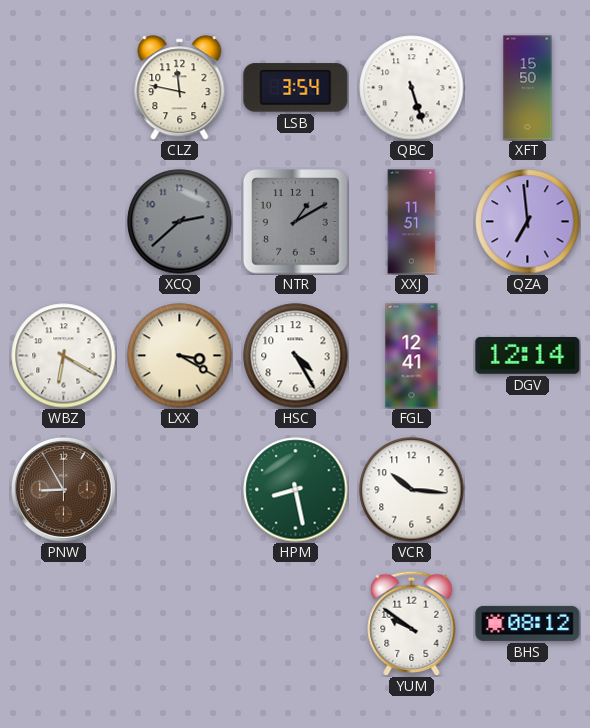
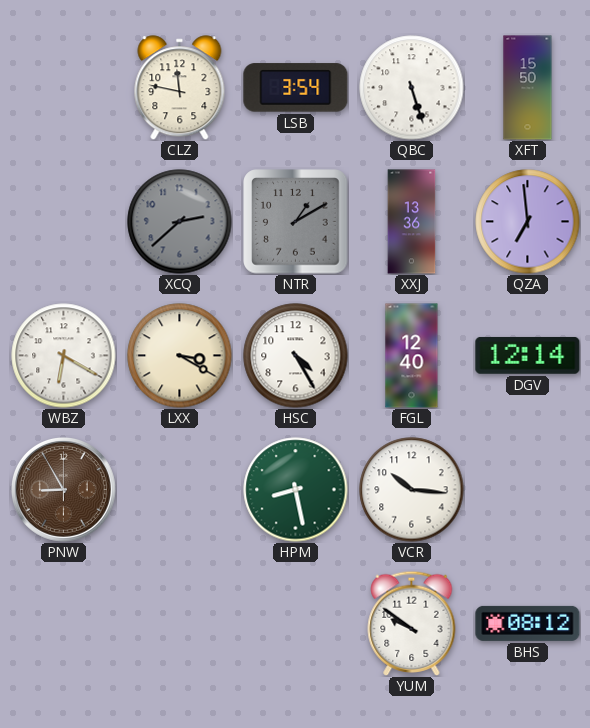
XXJ: 11:51 -> 13:36 (412, 222)
FGL: 12:41 -> 12:40 (412, 356)
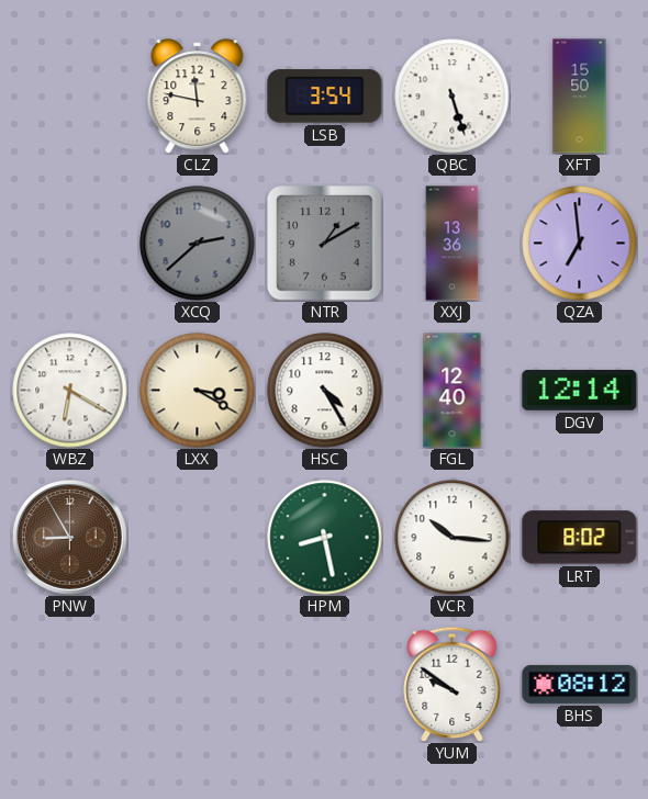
LRT: none -> 8:02 (580, 538)
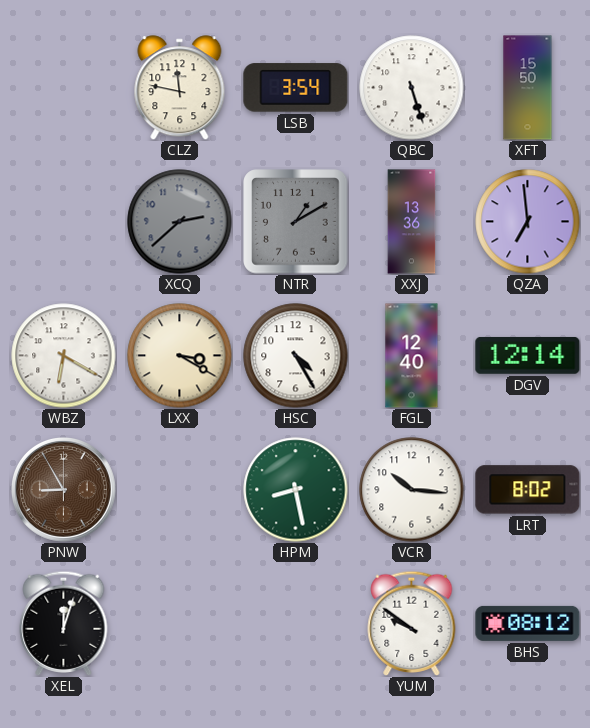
XEL: none -> 12:03 (64, 623)
